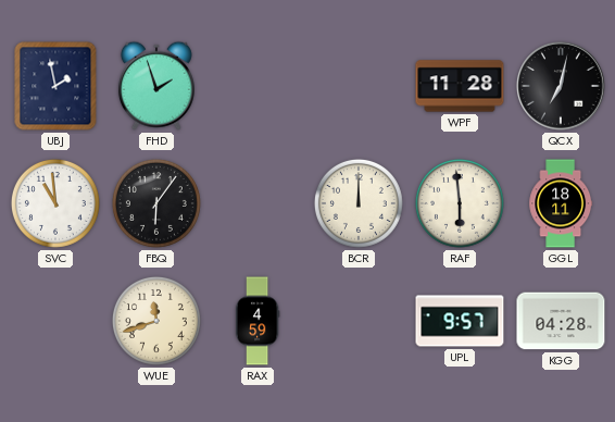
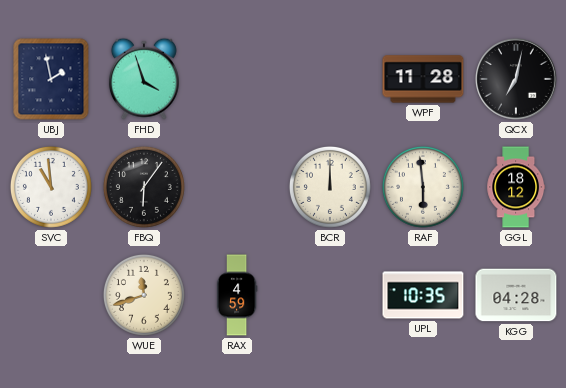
FHD: 1:57 -> 3:57 (144, 79)
GGL: 18:11 -> 18:12 (516, 187)
UPL: 9:57 -> 10:35 (423, 295)
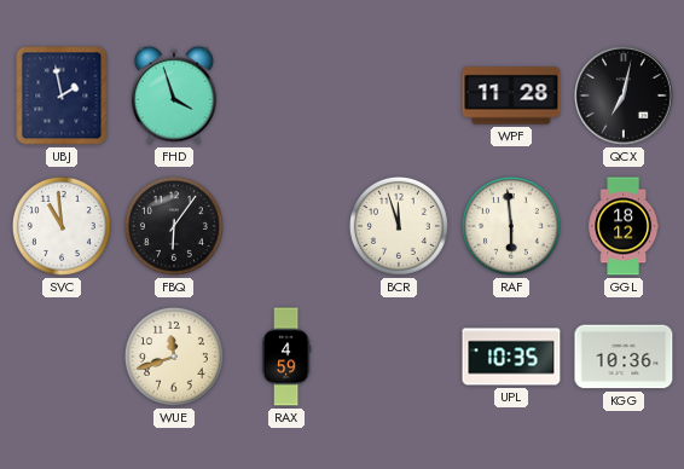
BCR: 12:00 -> 11:57 (399, 226)
KGG: 04:28 -> 10:36 (624, 357)
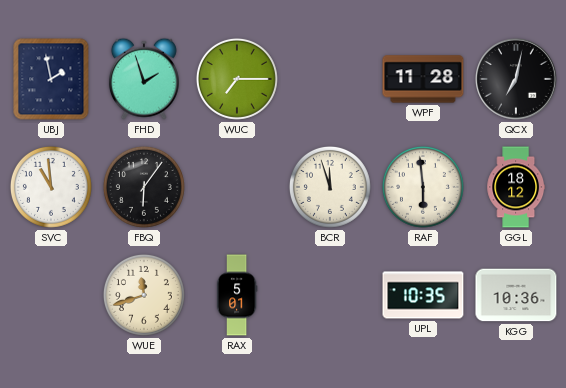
FHD: 3:57 -> 1:57 (144, 79)
WUC: none -> 7:15 (237, 79)
RAX: 4:59 -> 5:01 (237, 295)
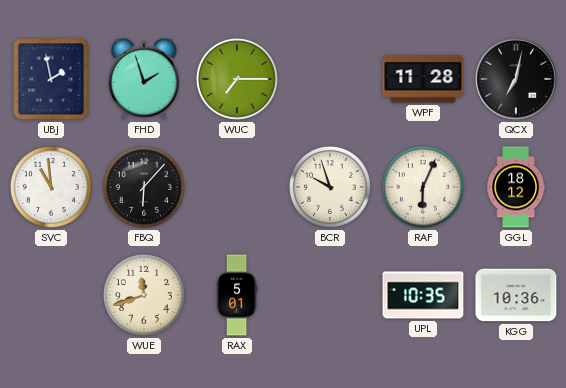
FBQ: 6:06 -> 6:07 (144, 187)
BCR: 11:57 -> 9:57 (330, 187)
RAF: 5:59 -> 6:04 (423, 187)
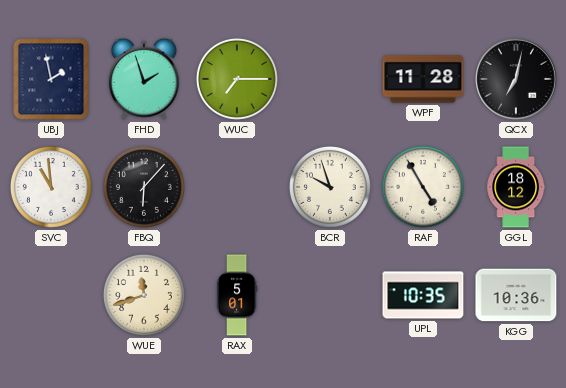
RAF: 6:04 -> 4:55 (423, 187)
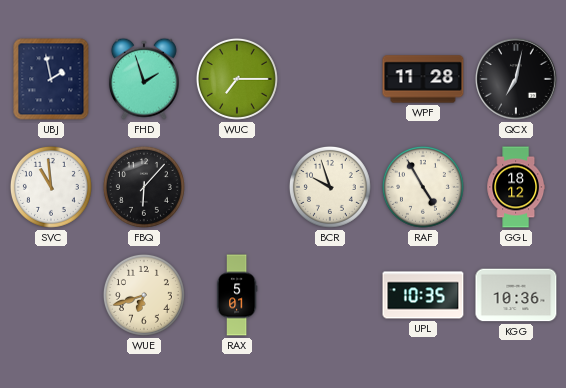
WUE: 11:42 -> 6:42 (144, 295)
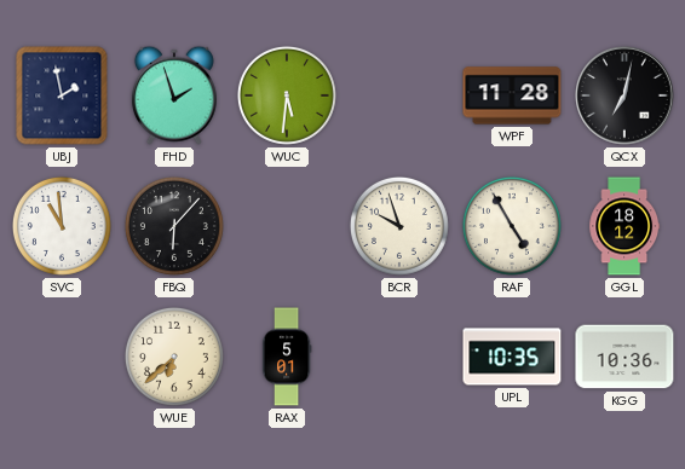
WUC: 7:15 -> 5:31 (287, 95)
WUE: 6:42 -> 6:38 (174, 357)
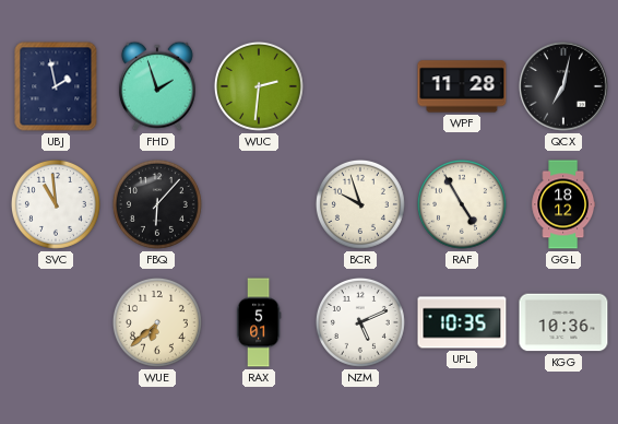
WUC: 5:31 -> 2:31 (259, 86)
NZM: none -> 5:11 (360, 322)
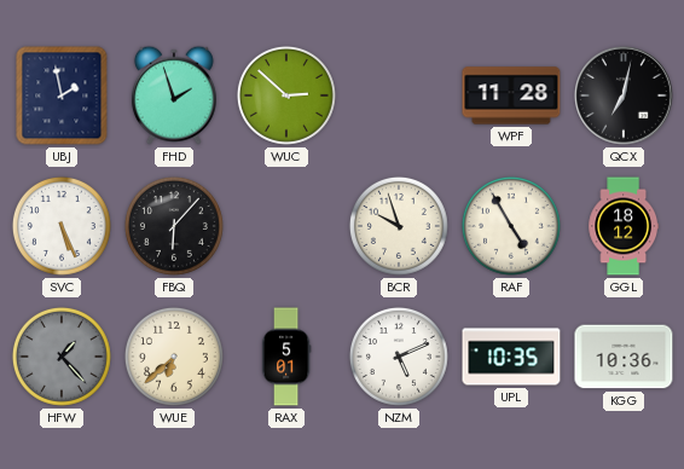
WUC: 2:31 -> 2:52 (286, 95)
SVC: 10:59 -> 5:26 (62, 226)
HFW: none -> 1:23 (62, 357)
